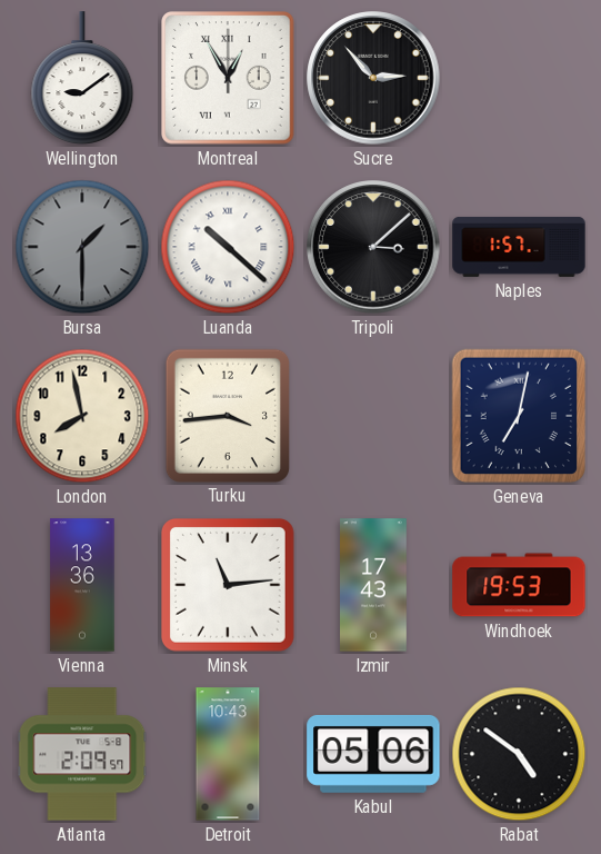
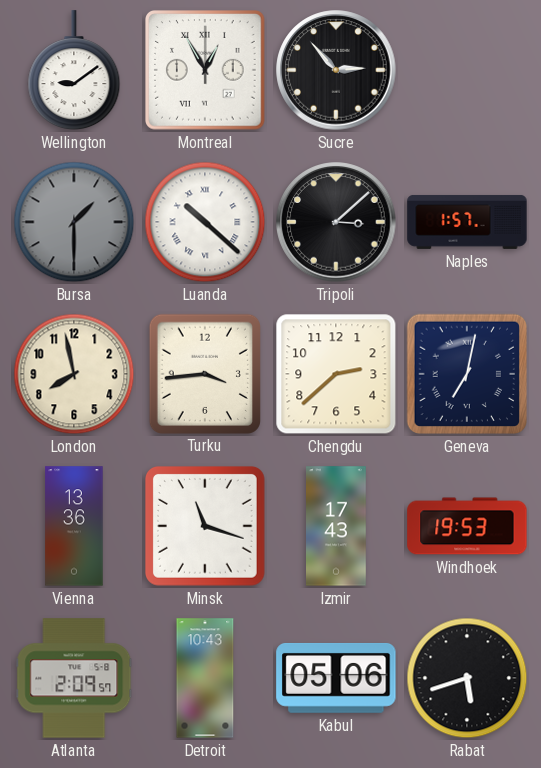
Chengdu: none -> 2:38 (336, 374)
Minsk: 11:14 -> 11:18 (206, 527)
Rabat: 4:51 -> 5:42 (467, 678)
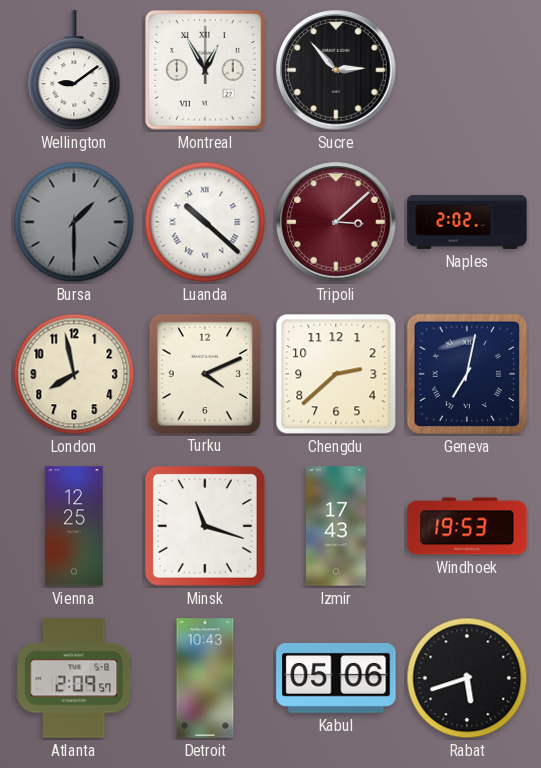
Tripoli dial: black -> burgundy (336, 222)
Naples: 1:57 -> 2:02 (467, 222)
Turku: 3:44 -> 4:11 (205, 373)
Vienna: 13:36 -> 12:25 (74, 526)
